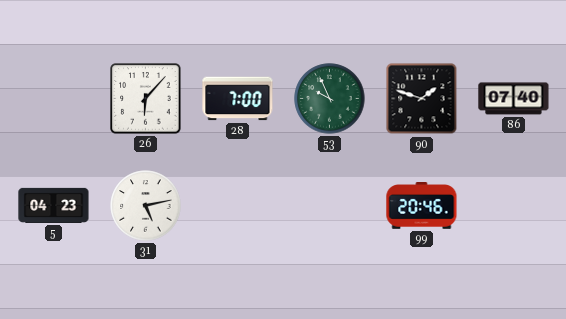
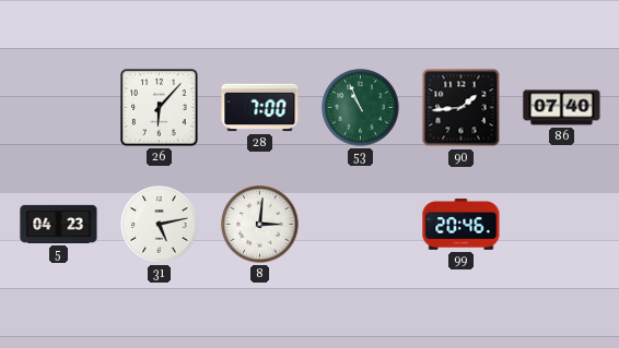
53: 9:56 -> 10:56 (361, 108)
90: 1:48 -> 1:44 (462, 108)
8: none -> 3:01 (260, 225)
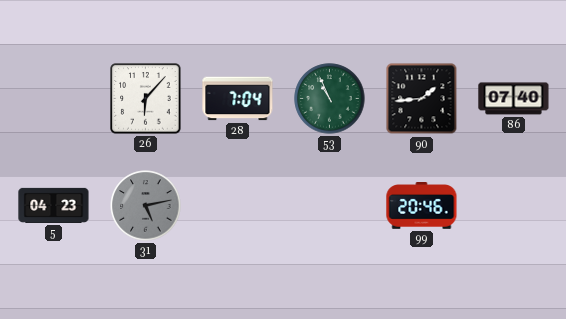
28: 7:00 -> 7:04 (238, 99)
31 dial: white -> grey (146, 206)
8: 3:01 -> none (260, 225)
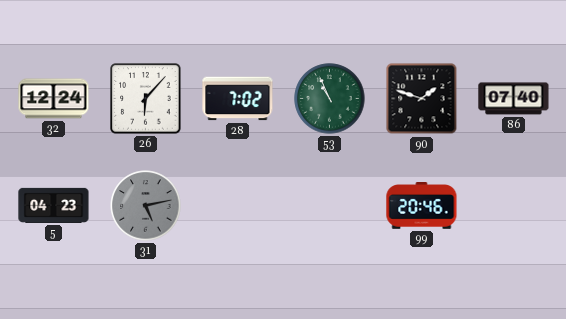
32: none -> 12:24 (54, 99)
28: 7:04 -> 7:02 (238, 99)
90: 1:44 -> 1:48 (422, 99)
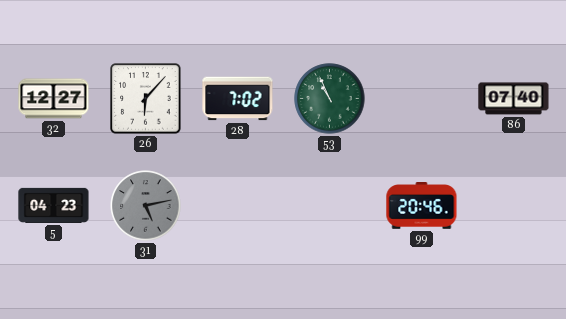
32: 12:24 -> 12:27 (54, 99)
90: 1:48 -> none (422, 99)
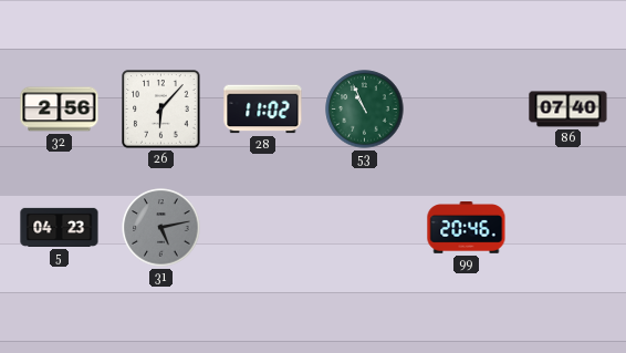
32: 12:27 -> 2:56 (60, 110)
28: 7:02 -> 11:02 (263, 110)
